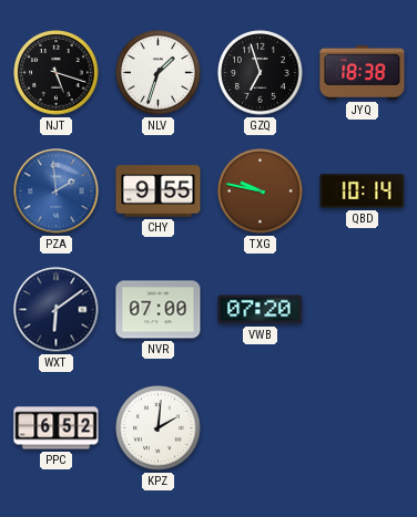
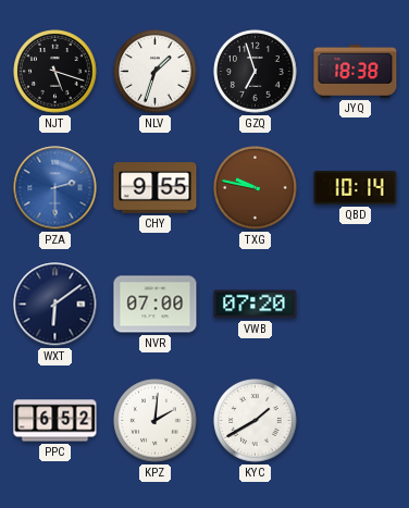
PZA: 1:59 -> 2:30 (55, 188)
KYC: none -> 1:40 (256, 421)
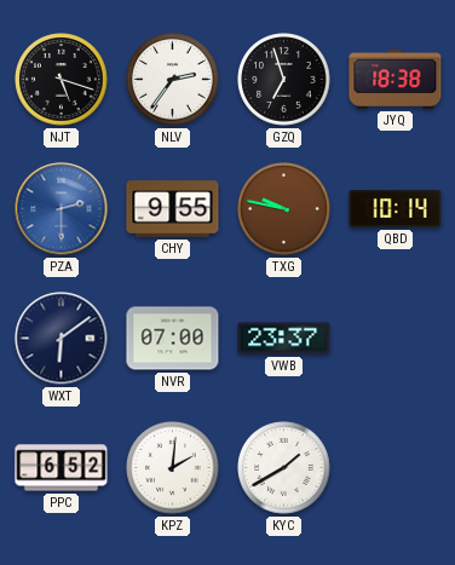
NLV: 1:33 -> 2:36 (173, 80)
VWB: 07:20 -> 23:37 (284, 339)
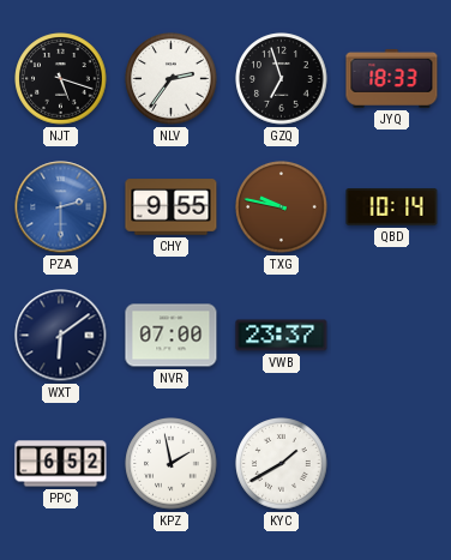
JYQ: 18:38 -> 18:33 (392, 78)
KPZ: 2:01 -> 1:58 (172, 464)
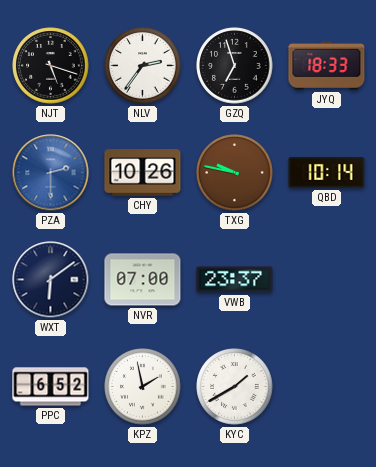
CHY: 9:55 -> 10:26 (143, 173)
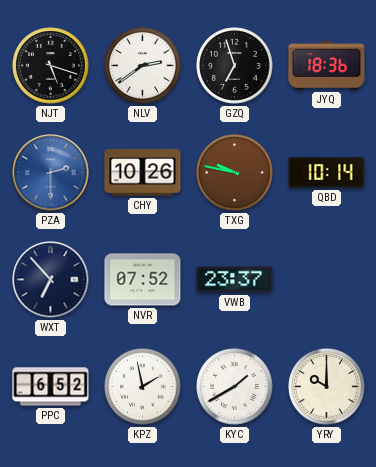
NLV: 2:36 -> 2:39 (143, 66)
JYQ: 18:33 -> 18:36 (327, 65)
WXT: 6:09 -> 6:53 (51, 280)
NVR: 07:00 -> 07:52 (143, 280)
YRY: none -> 10:00 (327, 387)
